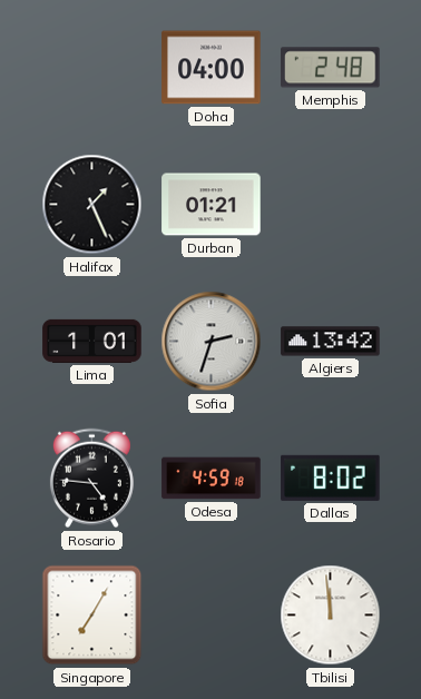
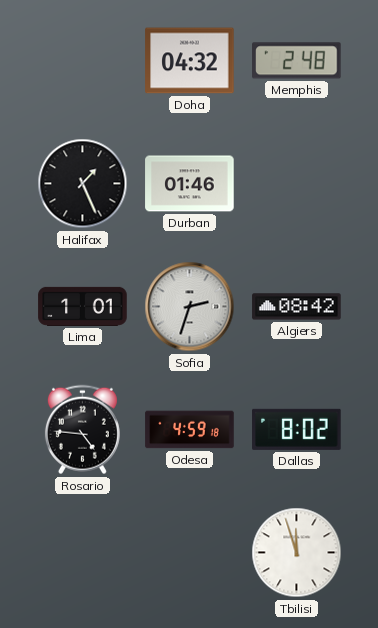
Doha: 04:00 -> 04:32 (190, 61)
Durban: 01:21 -> 01:46 (190, 184)
Algiers: 13:42 -> 08:42 (297, 307)
Singapore: 7:05 -> none (92, 616)
Tbilisi: 11:59 -> 11:57 (297, 553)
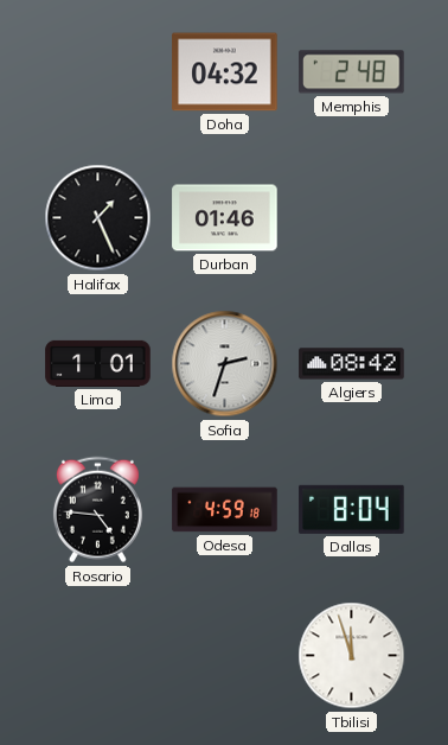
Dallas: 8:02 -> 8:04 (352, 509)
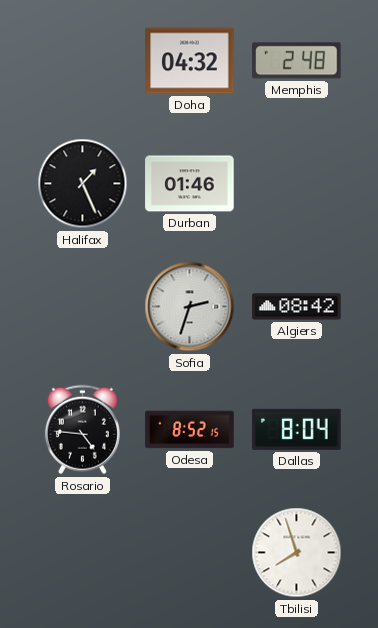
Lima: 1:01 -> none (98, 363)
Odesa: 4:59 -> 8:52 (190, 430)
Tbilisi: 11:57 -> 7:57 (297, 553)
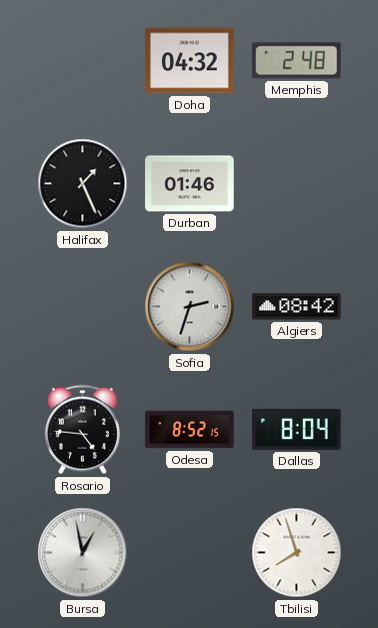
Bursa: none -> 12:58 (83, 553)
